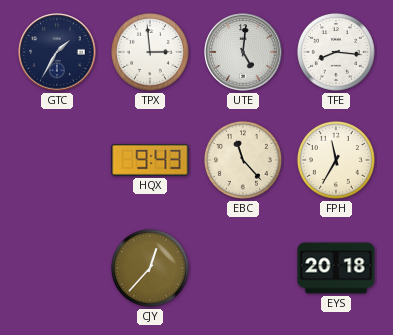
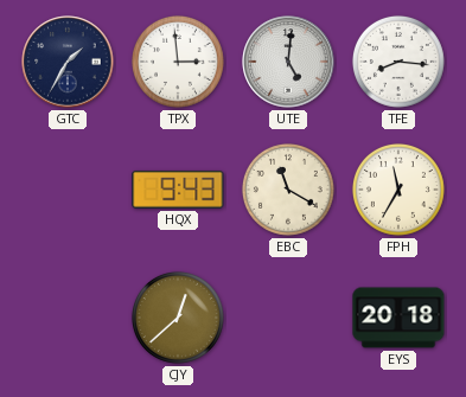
EBC: 11:23 -> 11:20 (288, 190)
CJY: 12:37 -> 12:38 (178, 318)
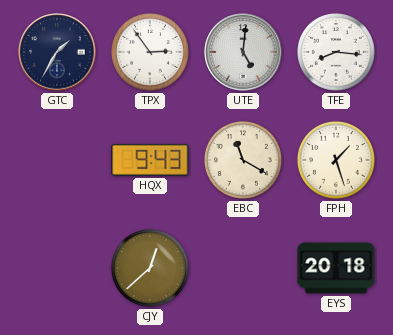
TPX: 2:59 -> 2:54 (150, 52)
FPH: 11:35 -> 1:27 (336, 160)
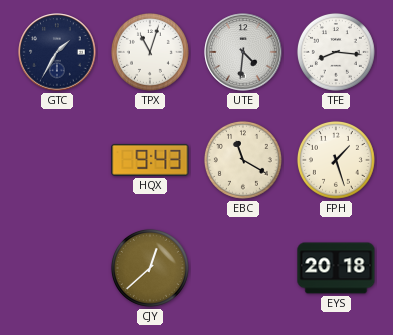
TPX: 2:54 -> 11:03 (150, 52)
UTE: 5:01 -> 4:31 (243, 52)
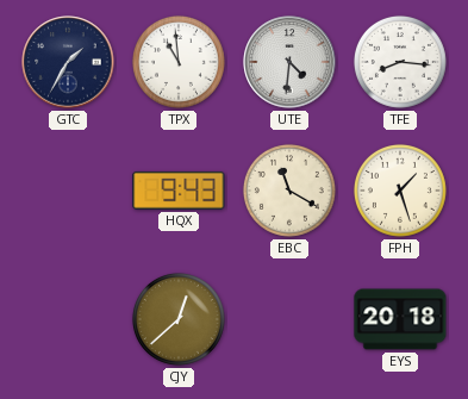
TPX: 11:03 -> 10:59 (179, 62)
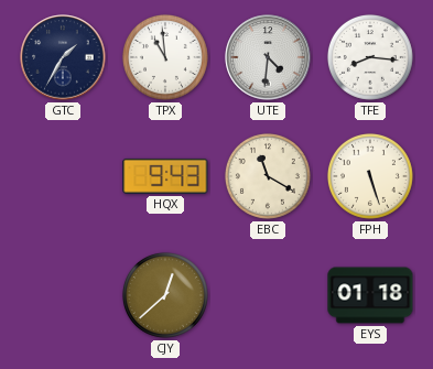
FPH: 1:27 -> 5:27 (370, 176)
EYS: 20:18 -> 01:18 (370, 295)
